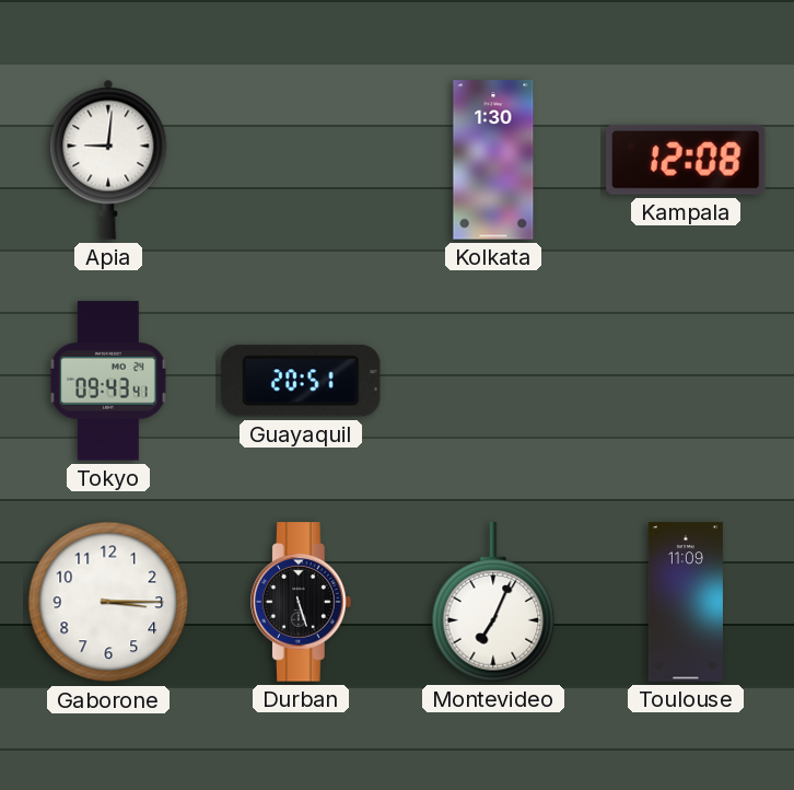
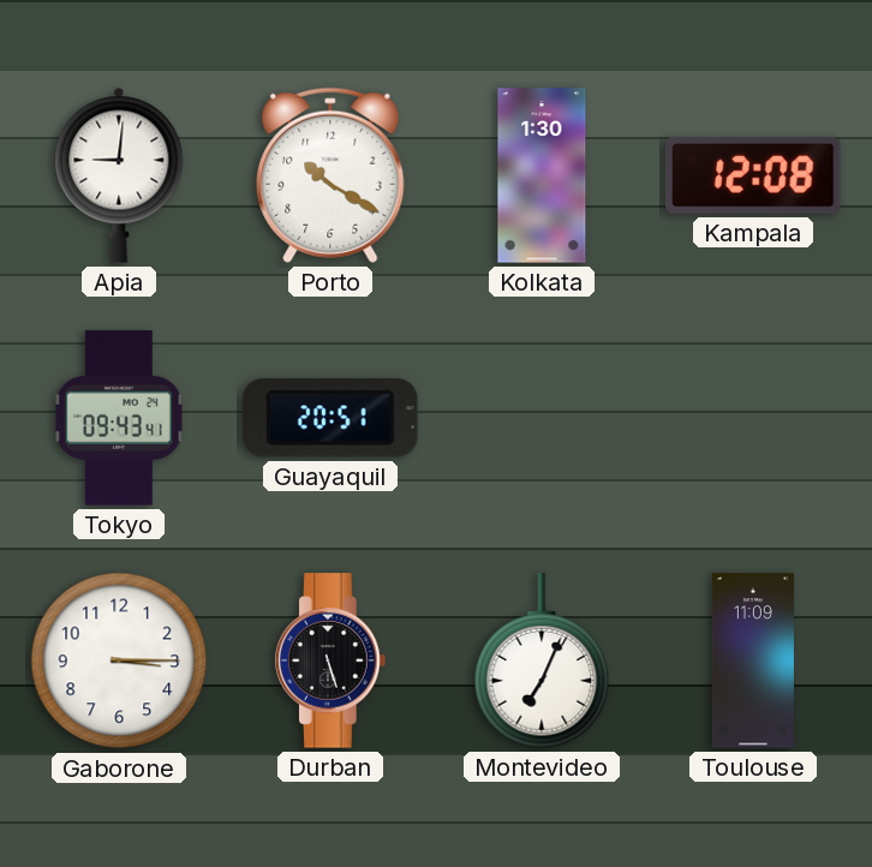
Porto: none -> 10:20 (330, 175)
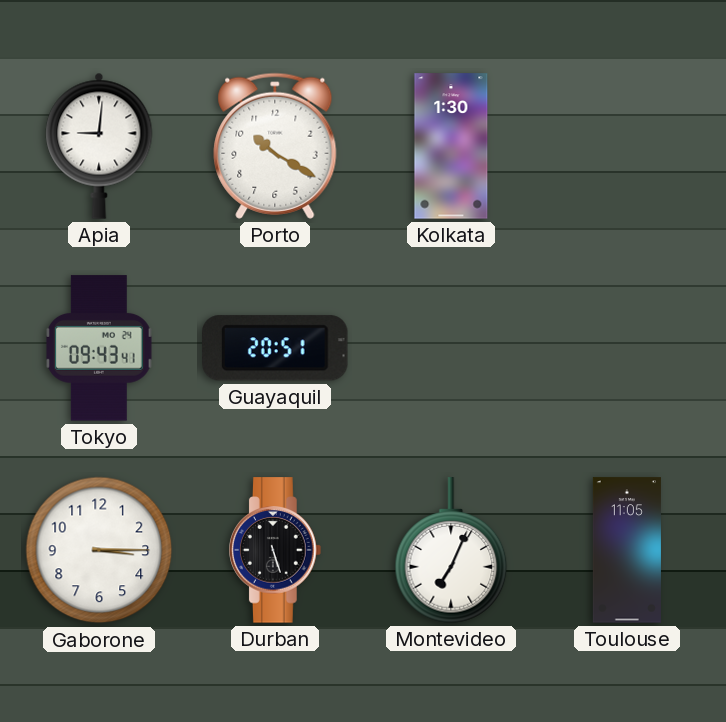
Kampala: 12:08 -> none (754, 175)
Toulouse: 11:09 -> 11:05 (627, 550)
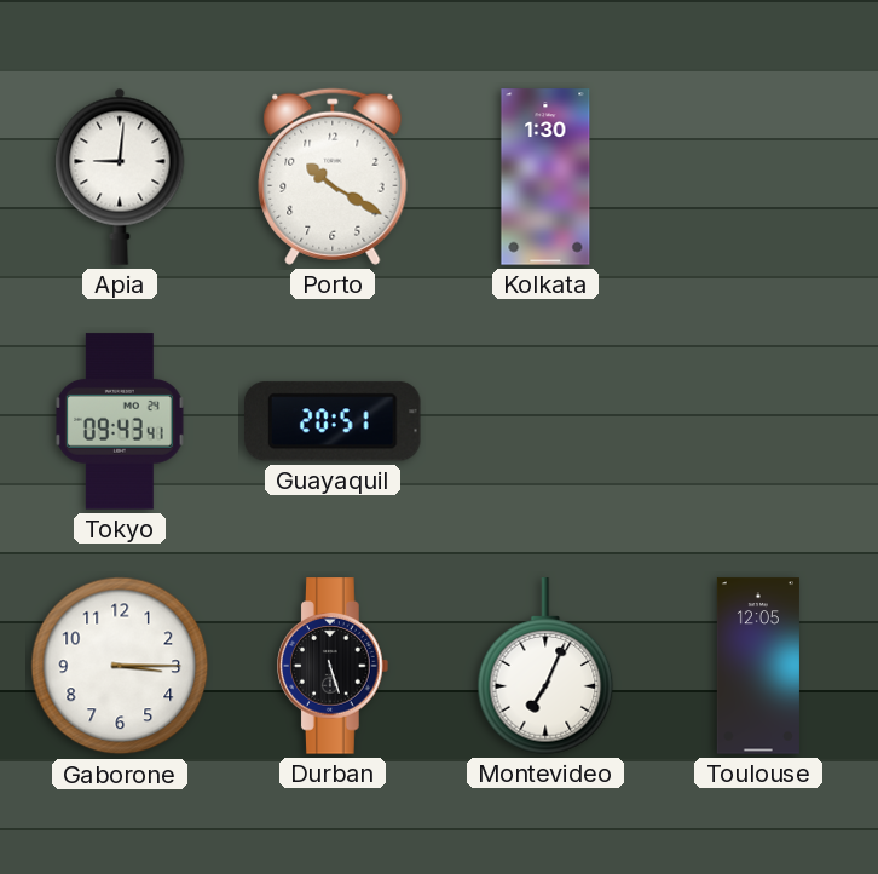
Toulouse: 11:05 -> 12:05 (758, 666)
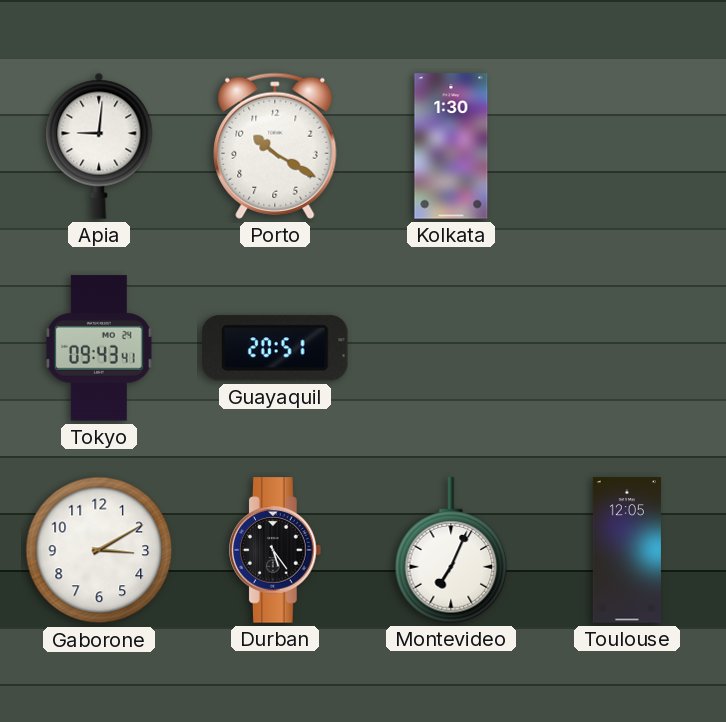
Gaborone: 3:15 -> 3:10 (99, 550)
Durban: 5:27 -> 5:24 (275, 550)
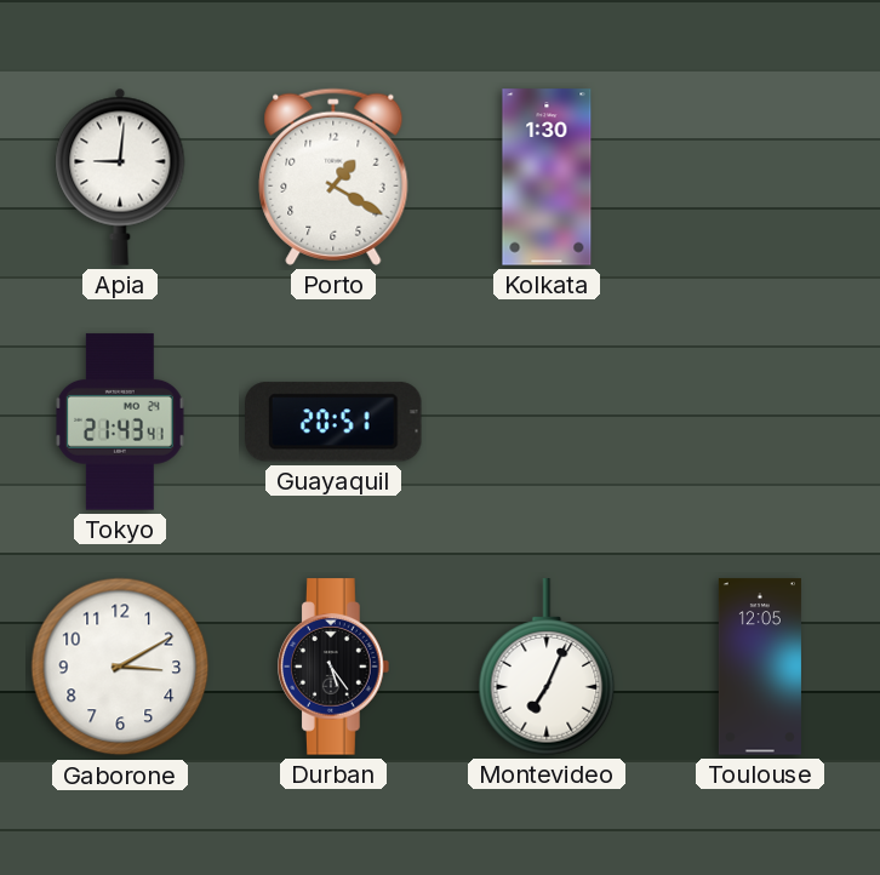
Porto: 10:20 -> 1:20 (333, 177)
Tokyo: 09:43 -> 21:43 (121, 422)
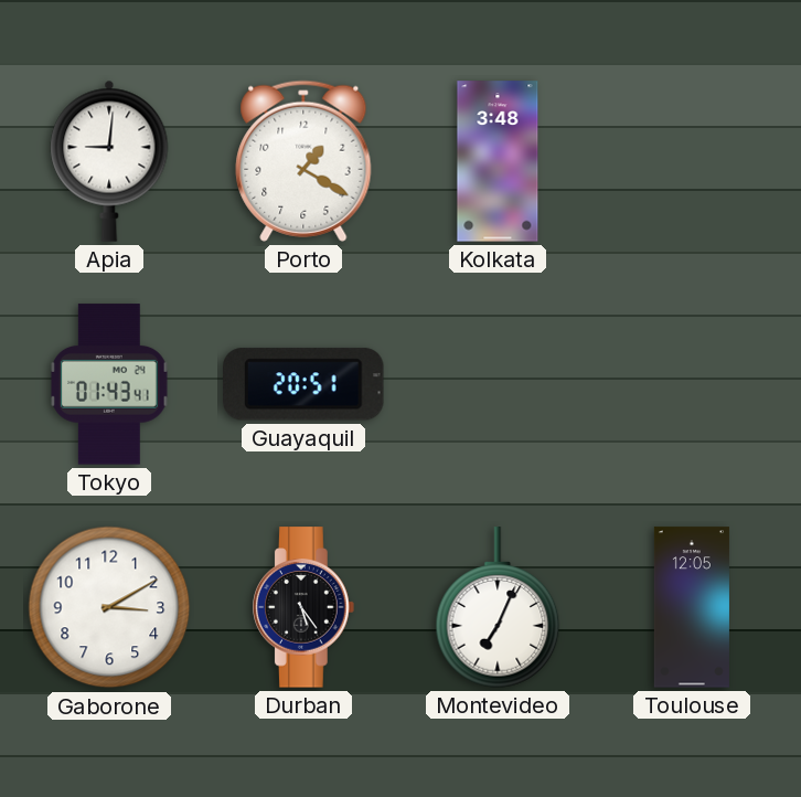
Kolkata: 1:30 -> 3:48 (498, 161)
Tokyo: 21:43 -> 01:43 (110, 384)
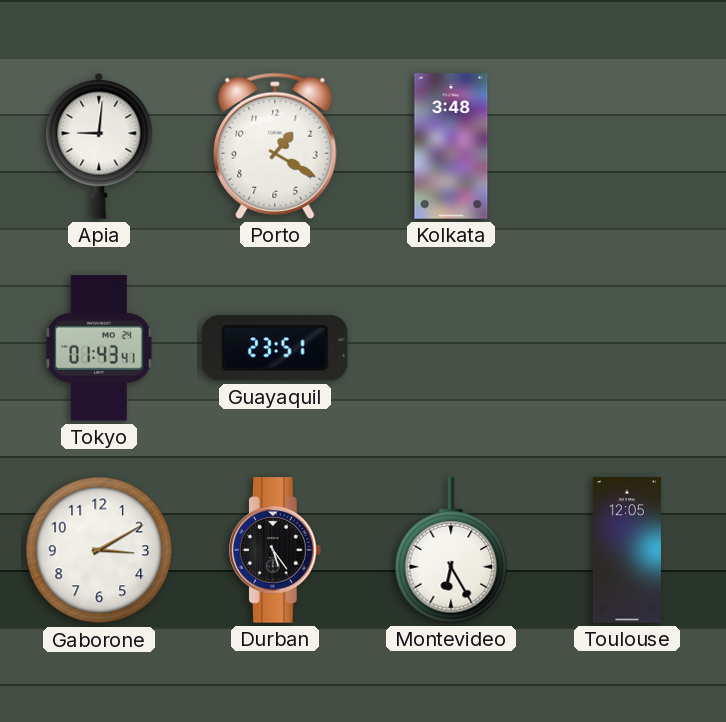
Guayaquil: 20:51 -> 23:51 (276, 348)
Montevideo: 7:04 -> 6:25 (451, 550)
